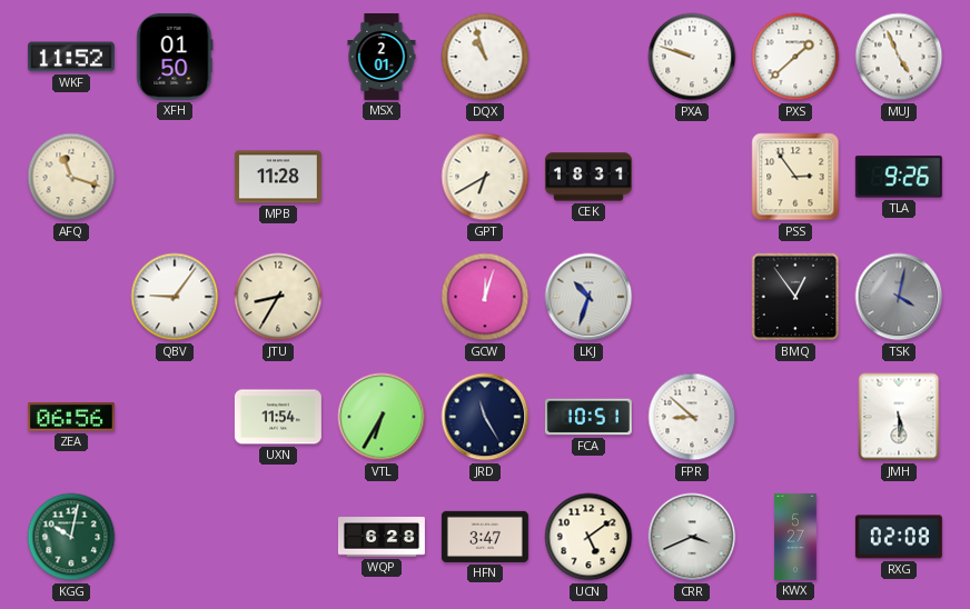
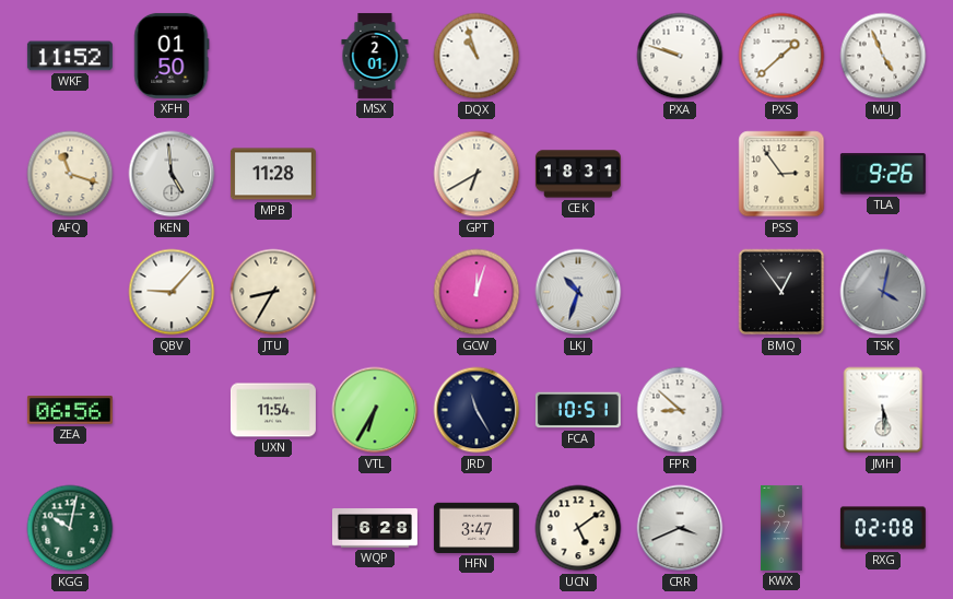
KEN: none -> 4:59 (172, 174)
QBV: 9:06 -> 9:07 (172, 292)
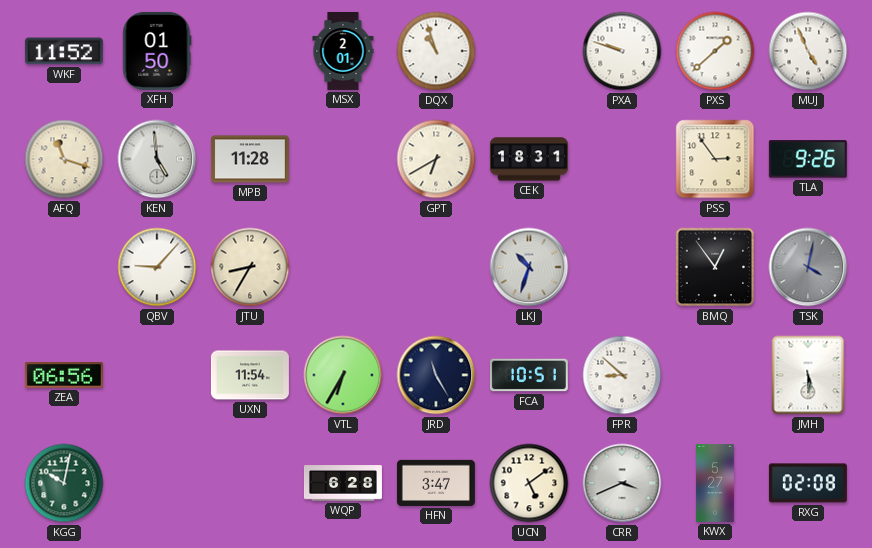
GCW: 12:03 -> none (477, 292)
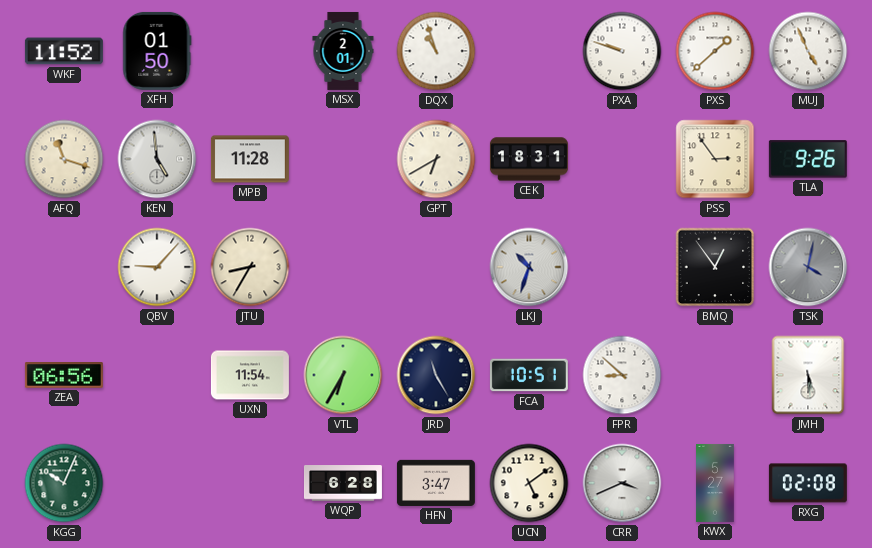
KGG: 10:02 -> 10:04 (64, 483)
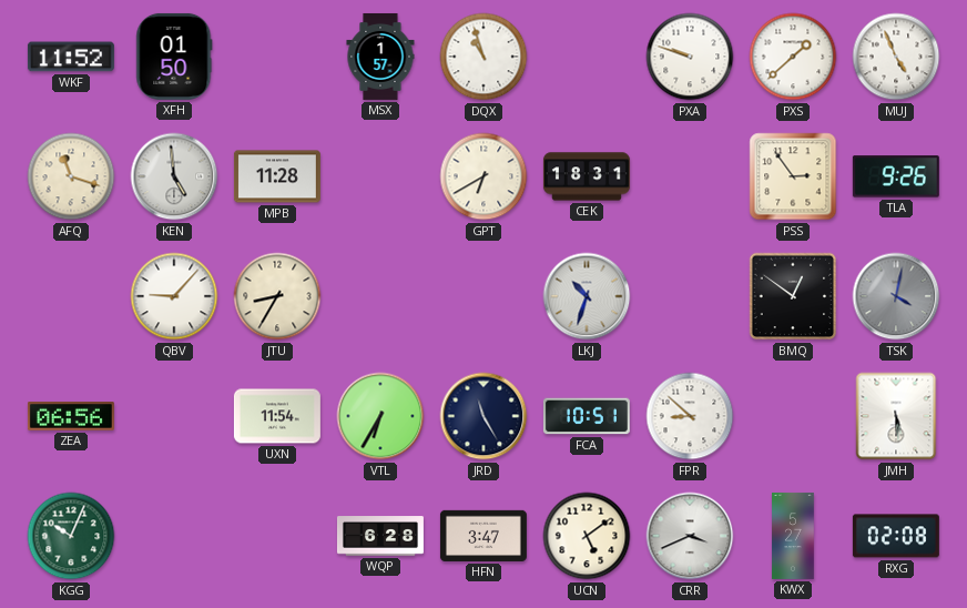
MSX: 2:01 -> 1:57 (380, 57)
BMQ: 12:54 -> 12:51 (793, 296)
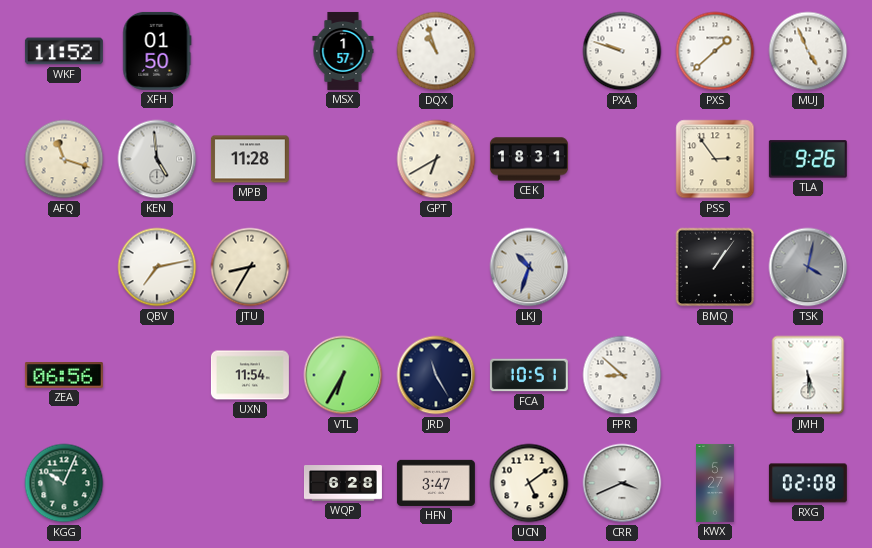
QBV: 9:07 -> 7:13 (157, 267)
BMQ: 12:51 -> 1:06 (715, 267)
